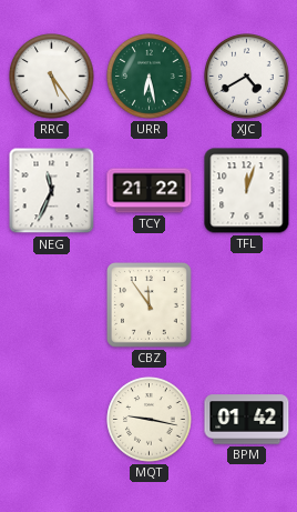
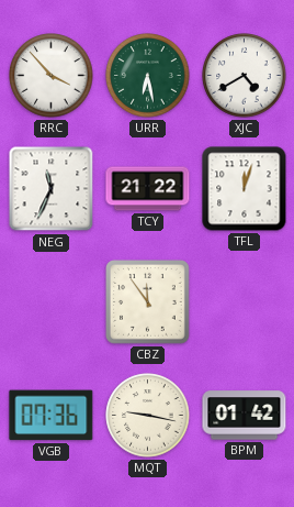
RRC: 5:24 -> 3:53 (52, 76)
VGB: none -> 07:36 (52, 416)
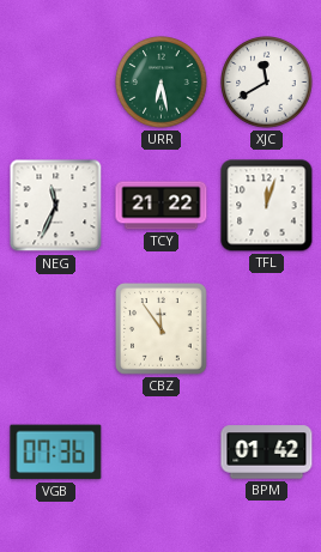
RRC: 3:53 -> none (52, 76)
XJC: 4:40 -> 11:40 (267, 83)
MQT: 9:17 -> none (148, 416)
